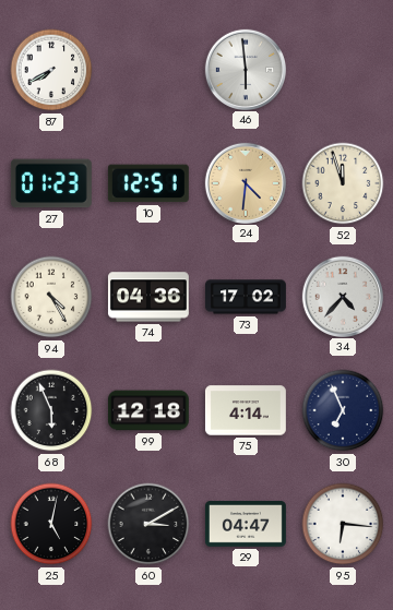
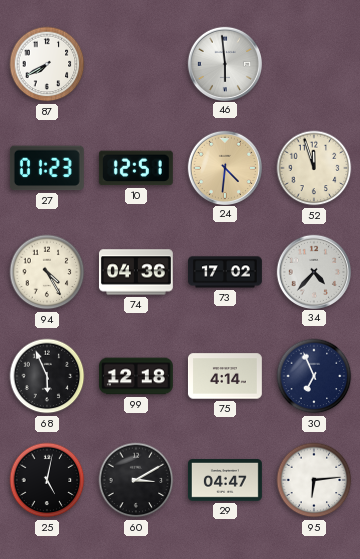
95: 6:16 -> 6:14 (314, 480)
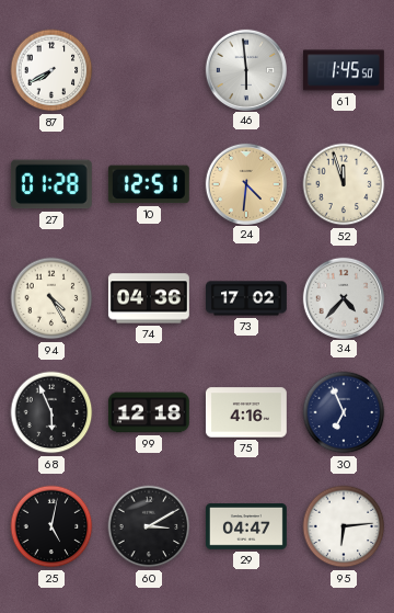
61: none -> 1:45 (344, 70)
27: 01:23 -> 01:28 (51, 184)
75: 4:14 -> 4:16 (246, 412)
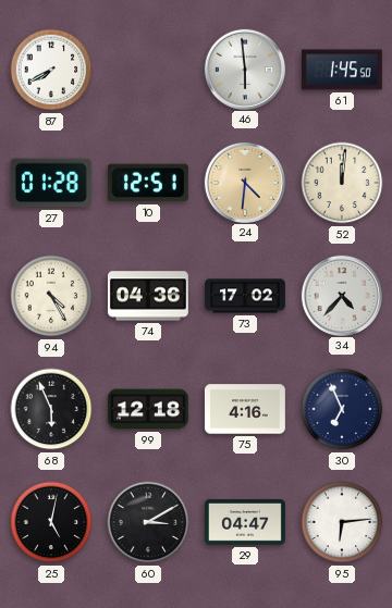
52: 11:57 -> 12:01 (342, 183)
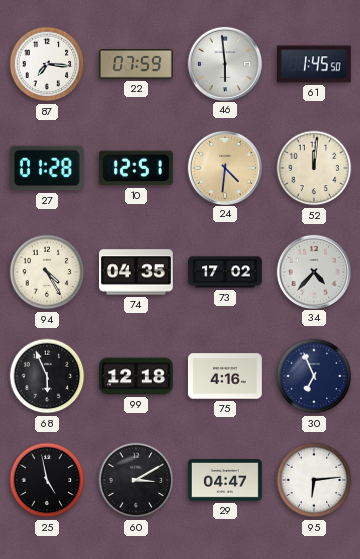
87: 7:40 -> 7:16 (47, 64)
22: none -> 07:59 (136, 65)
74: 04:36 -> 04:35 (136, 272)
25: 5:02 -> 4:58 (47, 480)
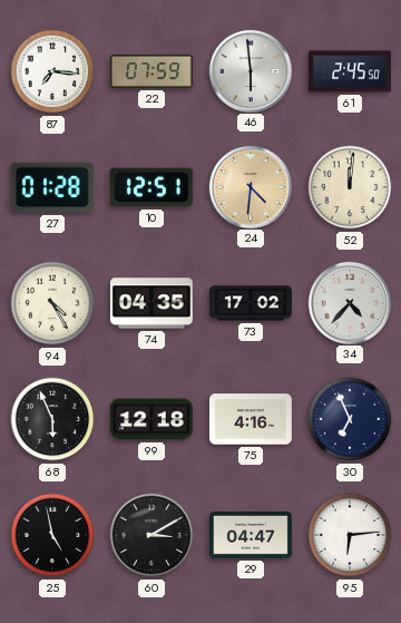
61: 1:45 -> 2:45 (350, 71)
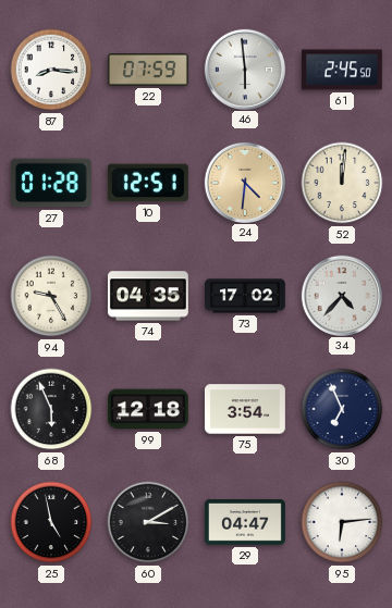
87: 7:16 -> 8:16 (51, 70)
94: 4:25 -> 9:25 (51, 296)
75: 4:16 -> 3:54 (245, 409)
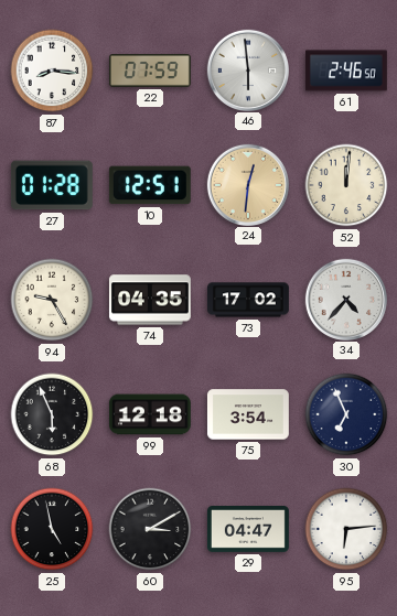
61: 2:45 -> 2:46 (346, 71)
24: 4:31 -> 12:31 (247, 184)
